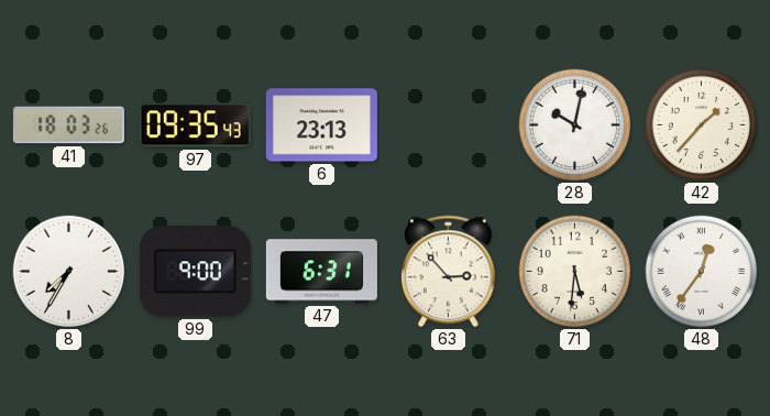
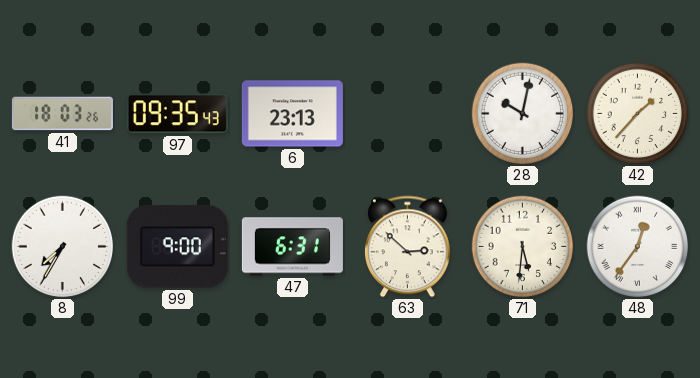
63: 2:53 -> 2:52 (408, 247)
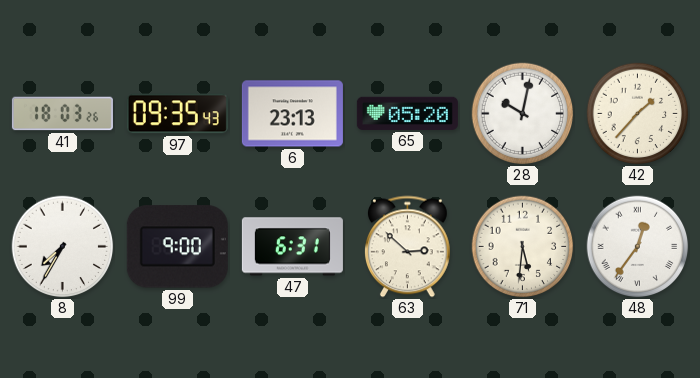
65: none -> 05:20 (407, 113)
